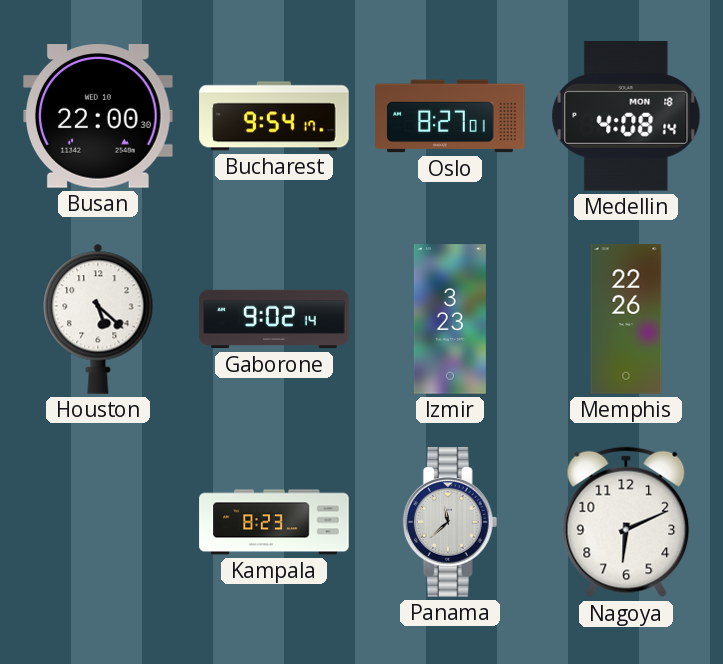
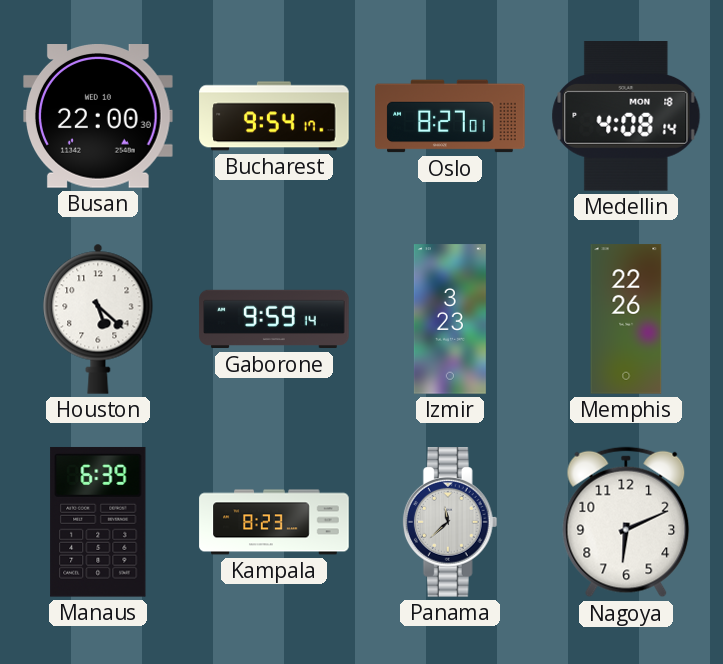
Gaborone: 9:02 -> 9:59 (274, 319)
Manaus: none -> 6:39 (98, 522)
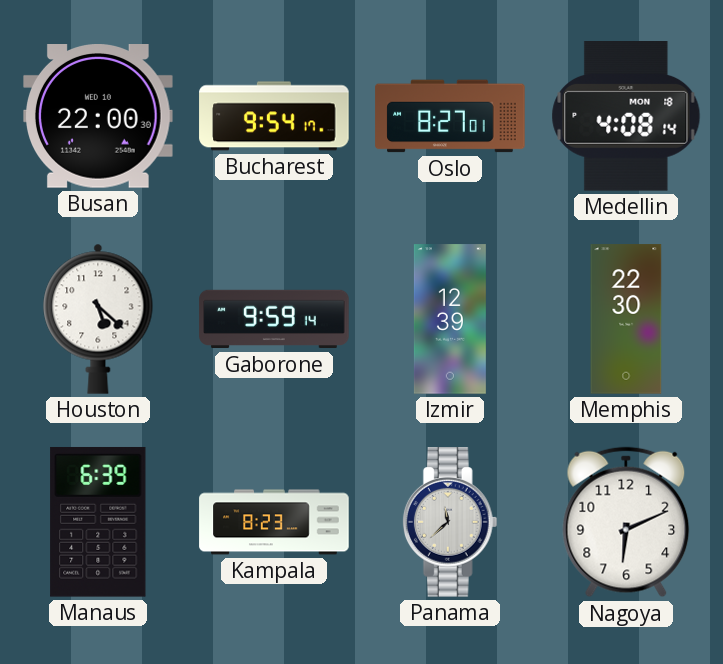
Izmir: 3:23 -> 12:39 (450, 319)
Memphis: 22:26 -> 22:30 (626, 319)
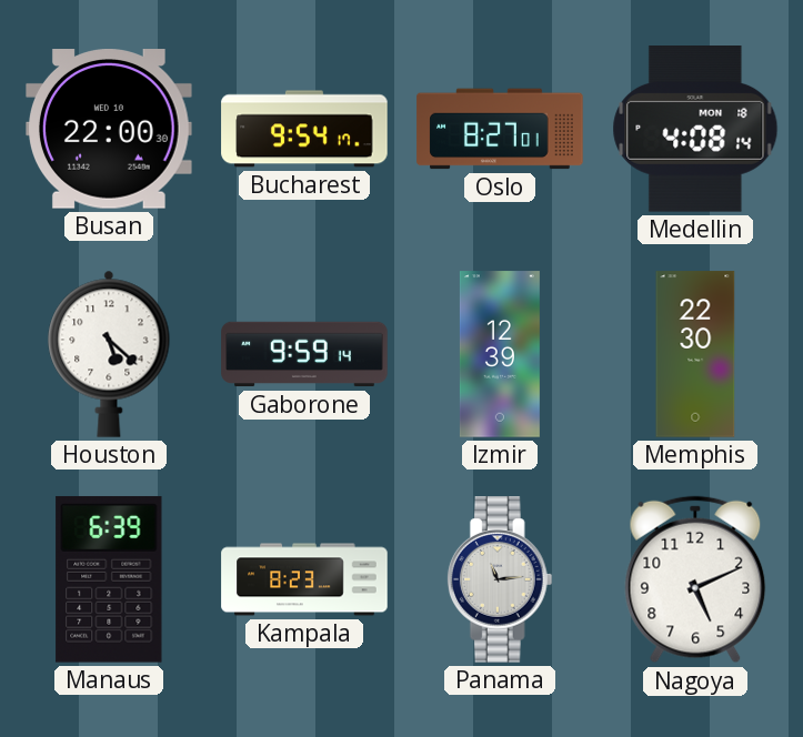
Panama: 11:38 -> 11:14 (500, 579)
Nagoya: 6:11 -> 5:11 (695, 579)
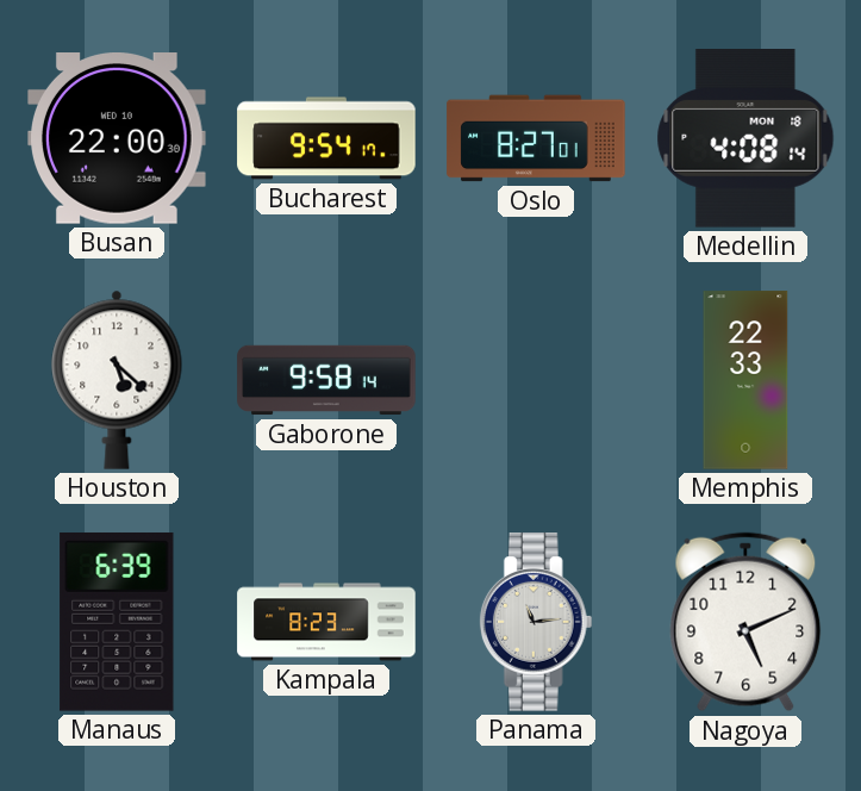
Gaborone: 9:59 -> 9:58 (326, 380)
Izmir: 12:39 -> none (500, 354)
Memphis: 22:30 -> 22:33 (745, 380)
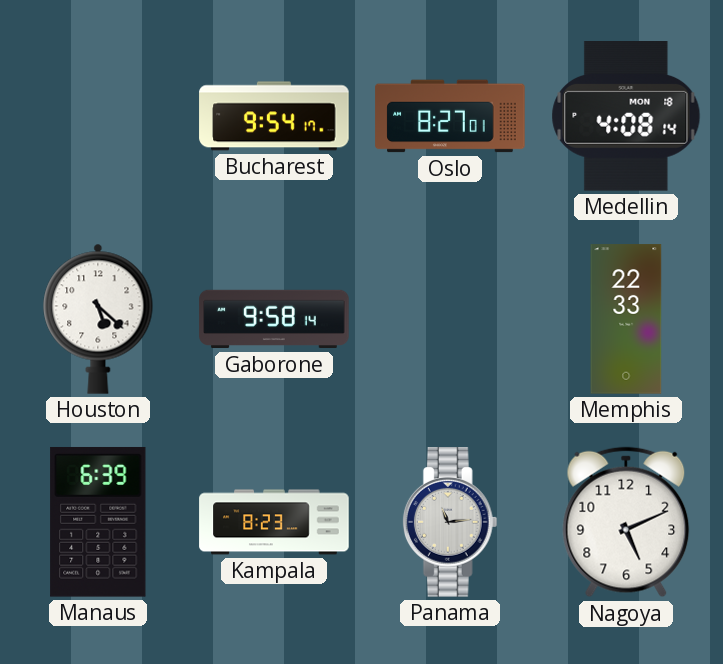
Busan: 22:00 -> none (118, 139)
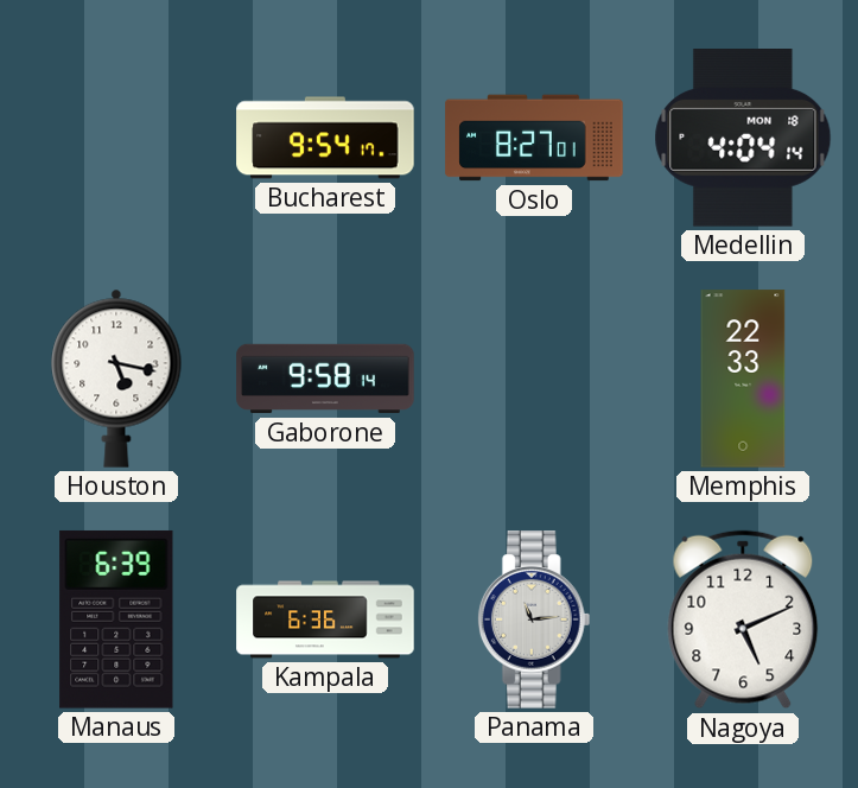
Medellin: 4:08 -> 4:04 (743, 139)
Houston: 5:22 -> 5:17 (116, 379)
Kampala: 8:23 -> 6:36 (325, 619)
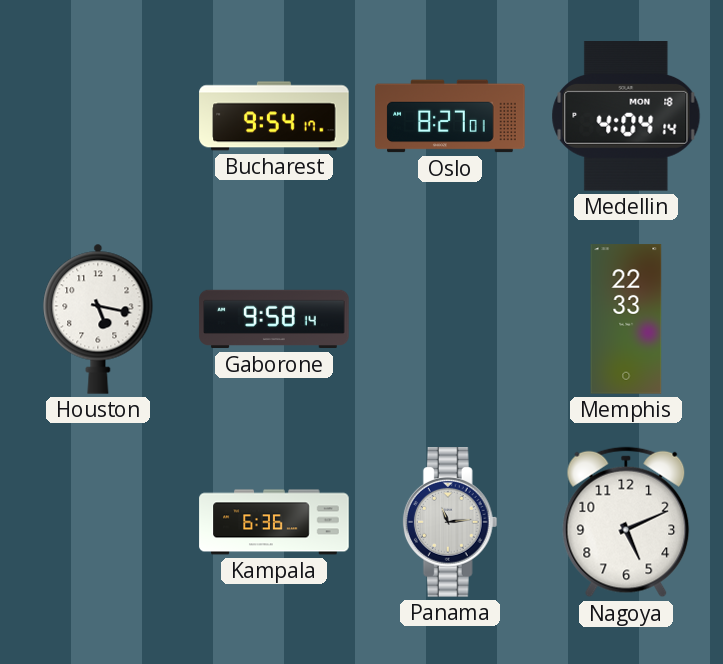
Manaus: 6:39 -> none (116, 619)
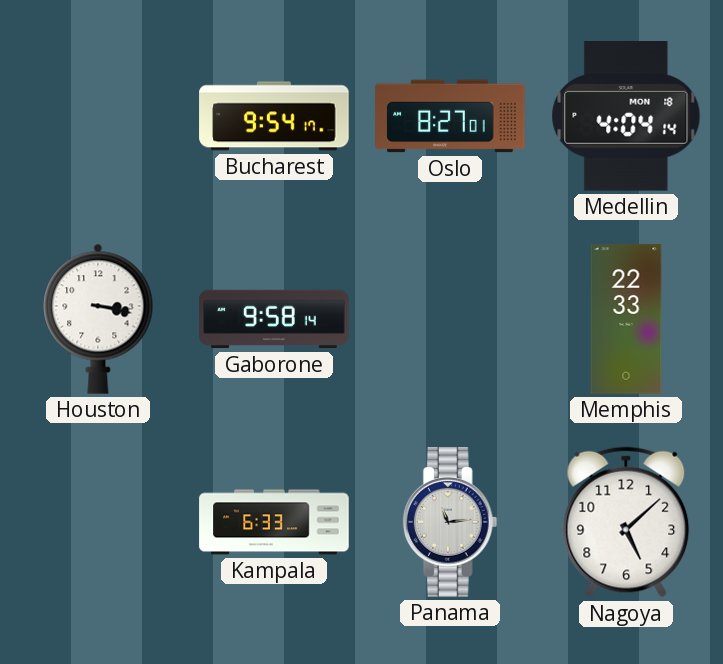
Houston: 5:17 -> 3:17 (98, 319)
Kampala: 6:36 -> 6:33 (274, 522)
Nagoya: 5:11 -> 5:08 (626, 522)
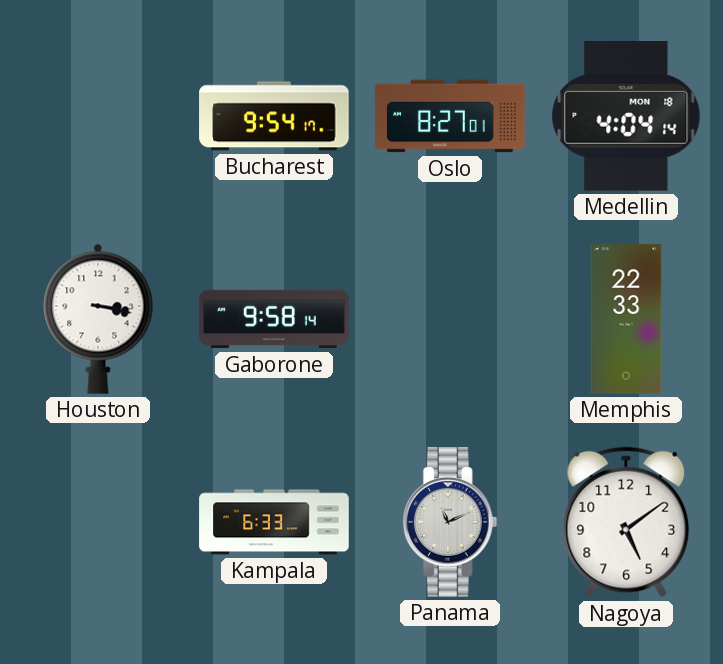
Panama: 11:14 -> 11:11 (450, 522)
Nagoya: 5:08 -> 5:09 (626, 522)
